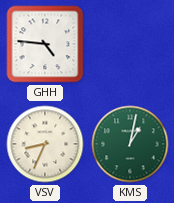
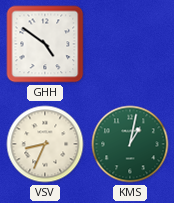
GHH: 4:46 -> 4:51 (45, 44)
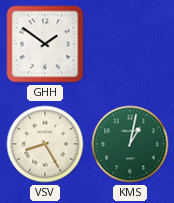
GHH: 4:51 -> 1:51 (45, 44)
VSV: 8:34 -> 8:25 (45, 144)
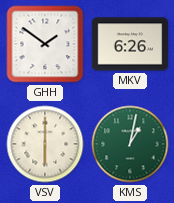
MKV: none -> 6:26 (130, 44)
VSV: 8:25 -> 6:00 (45, 144)
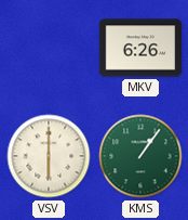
GHH: 1:51 -> none (45, 44)
KMS: 1:02 -> 1:06 (140, 156)
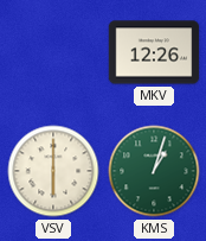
MKV: 6:26 -> 12:26 (154, 52)
KMS: 1:06 -> 1:03 (154, 171)
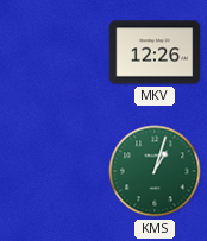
VSV: 6:00 -> none (53, 171)
